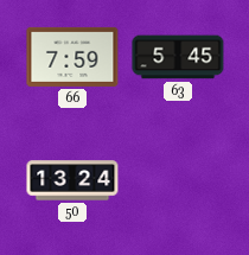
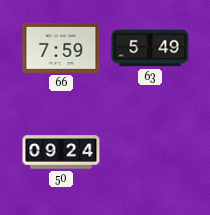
63: 5:45 -> 5:49 (150, 48)
50: 13:24 -> 09:24 (61, 152)
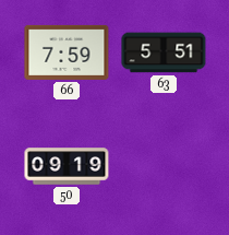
63: 5:49 -> 5:51 (164, 52)
50: 09:24 -> 09:19 (67, 166)
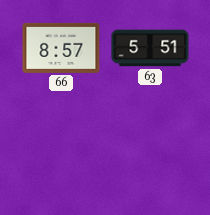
66: 7:59 -> 8:57 (61, 48)
50: 09:19 -> none (67, 166)
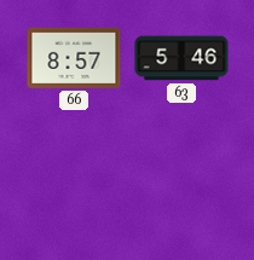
63: 5:51 -> 5:46 (181, 58)
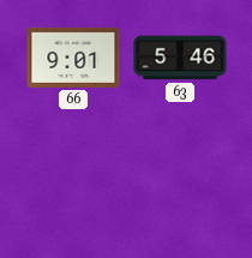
66: 8:57 -> 9:01 (73, 58)
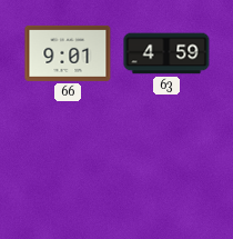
63: 5:46 -> 4:59 (166, 53)
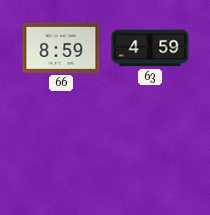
66: 9:01 -> 8:59 (61, 48)
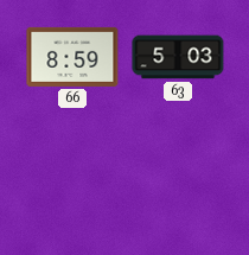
63: 4:59 -> 5:03 (178, 57)
